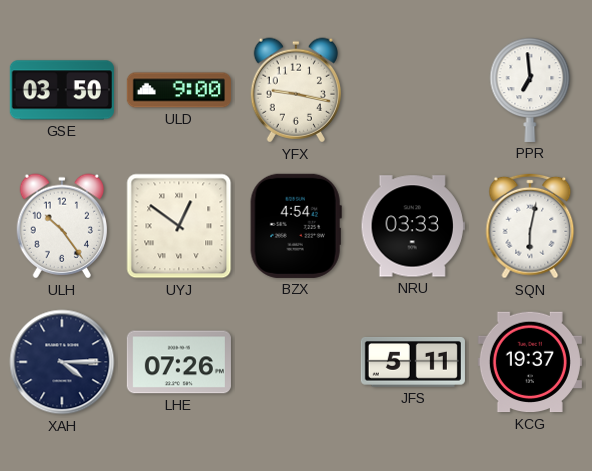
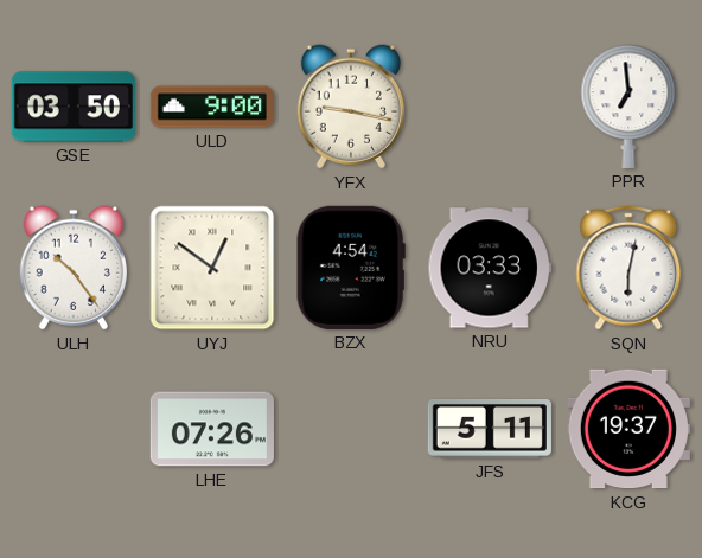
XAH: 4:15 -> none (62, 362)
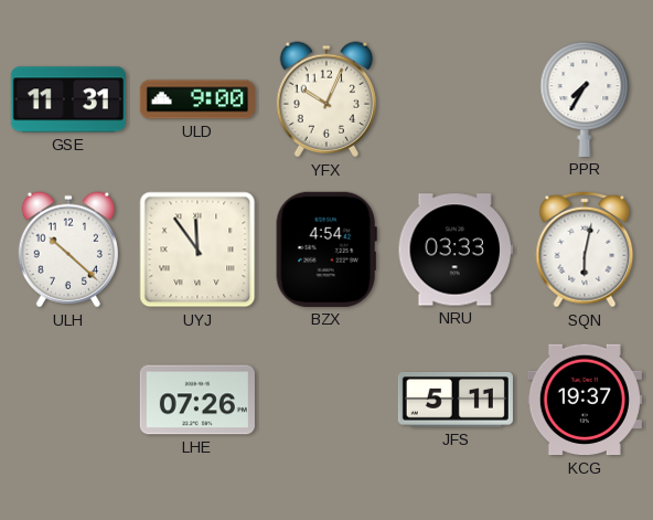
GSE: 03:50 -> 11:31 (68, 99)
YFX: 9:17 -> 10:04 (325, 99)
PPR: 6:59 -> 7:35 (585, 99)
ULH: 10:24 -> 10:22 (67, 250)
UYJ: 12:51 -> 11:54 (197, 250)
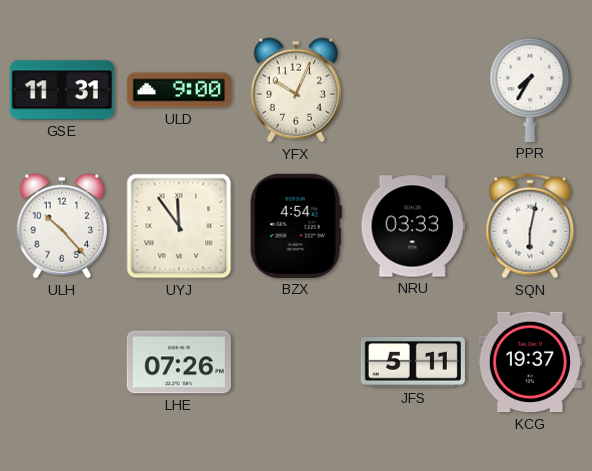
ULH: 10:22 -> 10:23 (61, 226)
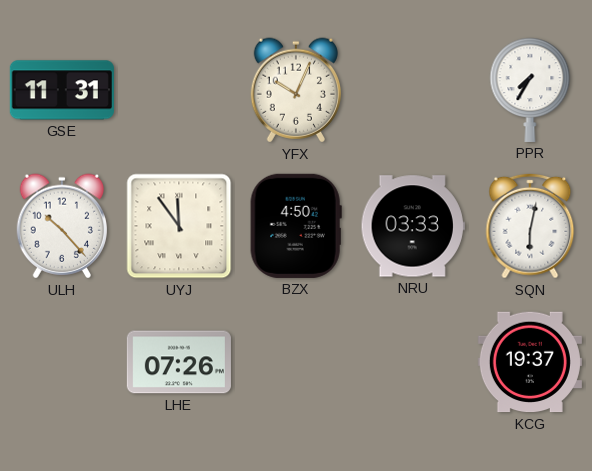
ULD: 9:00 -> none (179, 90)
BZX: 4:54 -> 4:50 (296, 226)
JFS: 5:11 -> none (413, 362)
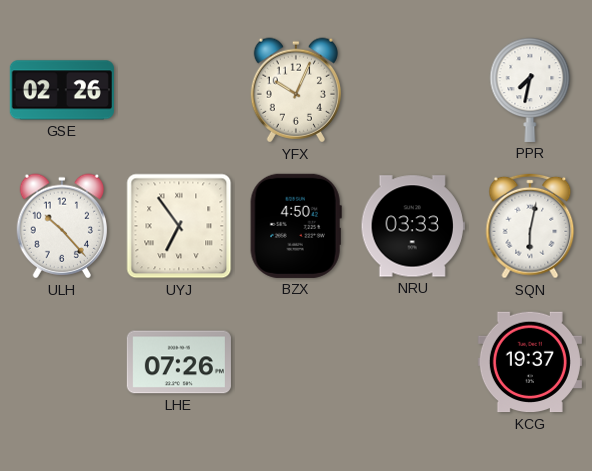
GSE: 11:31 -> 02:26 (62, 90)
PPR: 7:35 -> 7:32 (530, 90)
UYJ: 11:54 -> 6:54 (179, 226)
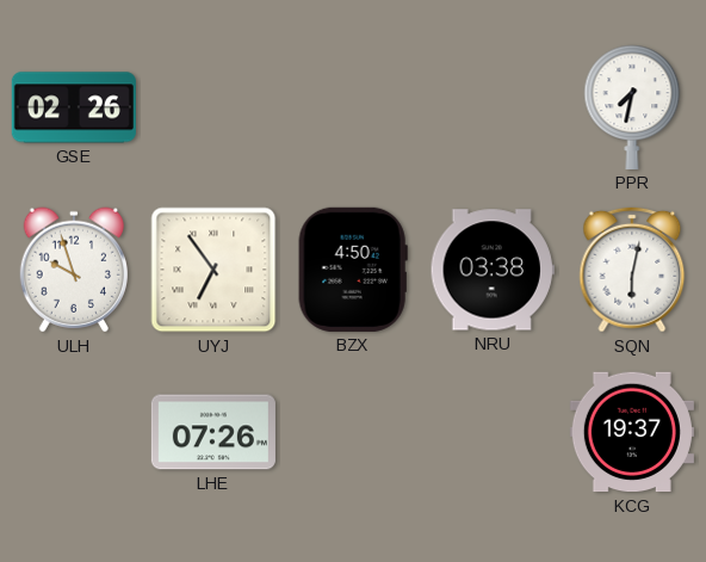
YFX: 10:04 -> none (295, 90)
ULH: 10:23 -> 9:57 (73, 270)
NRU: 03:33 -> 03:38 (493, 270)
